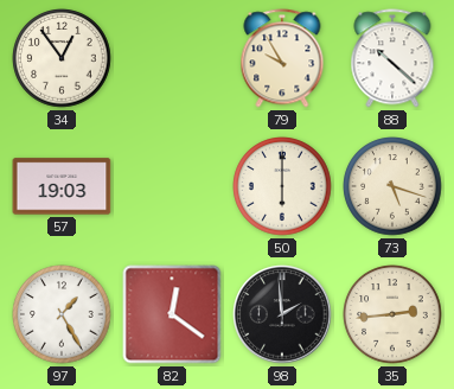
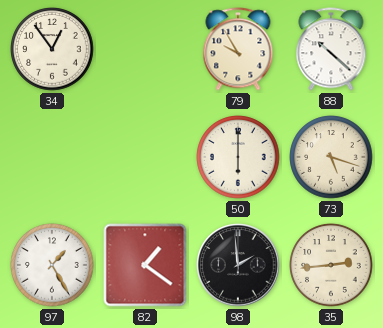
57: 19:03 -> none (62, 186)
82: 12:21 -> 1:21 (145, 265)
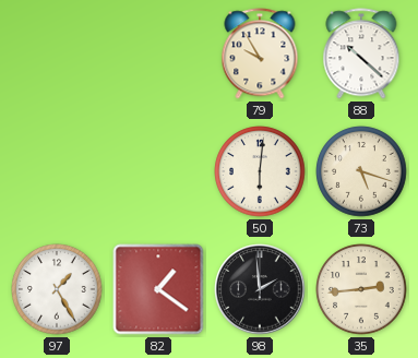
34: 12:54 -> none (52, 49)
50: 6:00 -> 6:01 (260, 171)
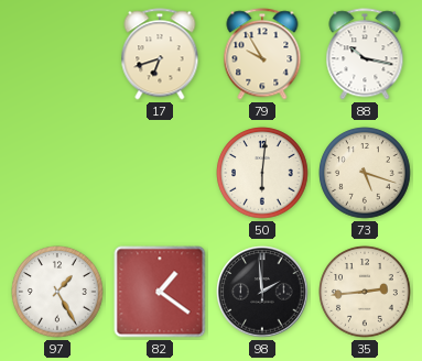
17: none -> 6:42 (160, 54)
88: 10:22 -> 10:17 (365, 54)
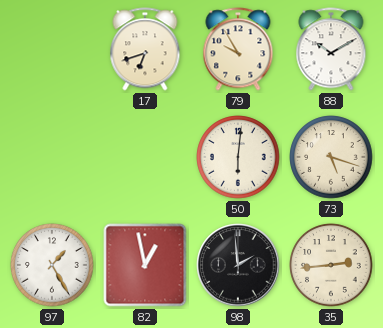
88: 10:17 -> 10:10 (331, 49)
82: 1:21 -> 12:58 (145, 265)
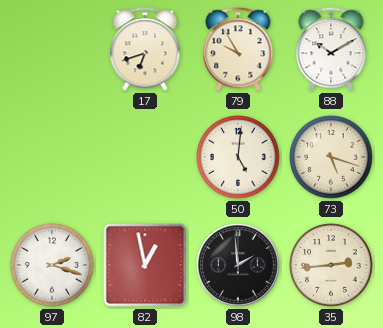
50: 6:01 -> 5:01 (238, 157)
97: 1:25 -> 2:18 (52, 265)
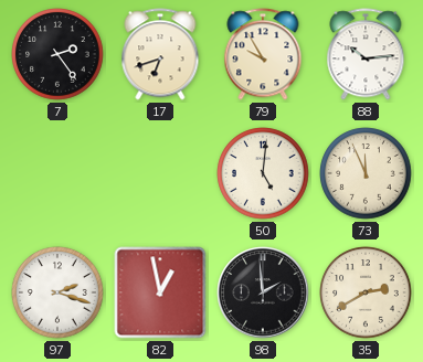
7: none -> 2:24 (57, 54)
88: 10:10 -> 10:14 (366, 54)
73: 5:18 -> 11:56 (366, 173)
35: 2:44 -> 2:40 (366, 292)
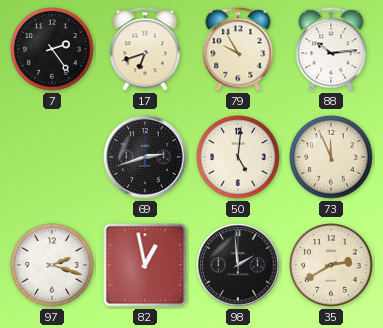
69: none -> 2:42 (145, 157)
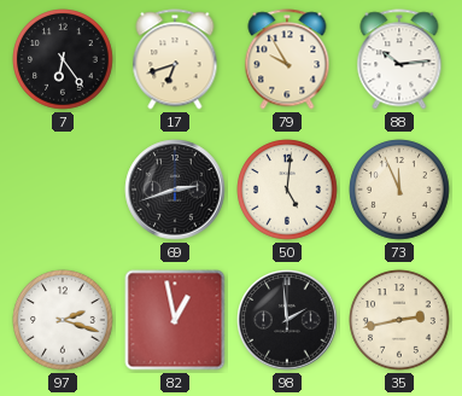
7: 2:24 -> 6:24 (63, 59)
35: 2:40 -> 2:43 (399, 320)
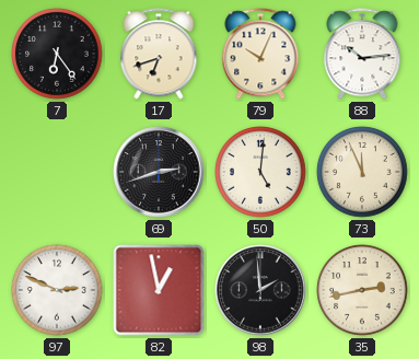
79: 9:55 -> 10:04 (260, 54)
97: 2:18 -> 2:49 (57, 290)
